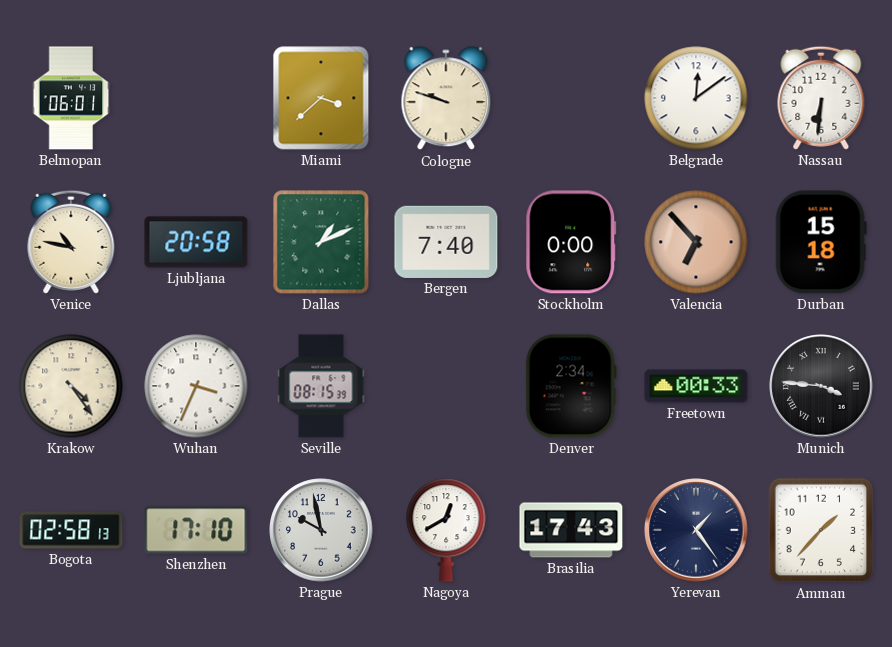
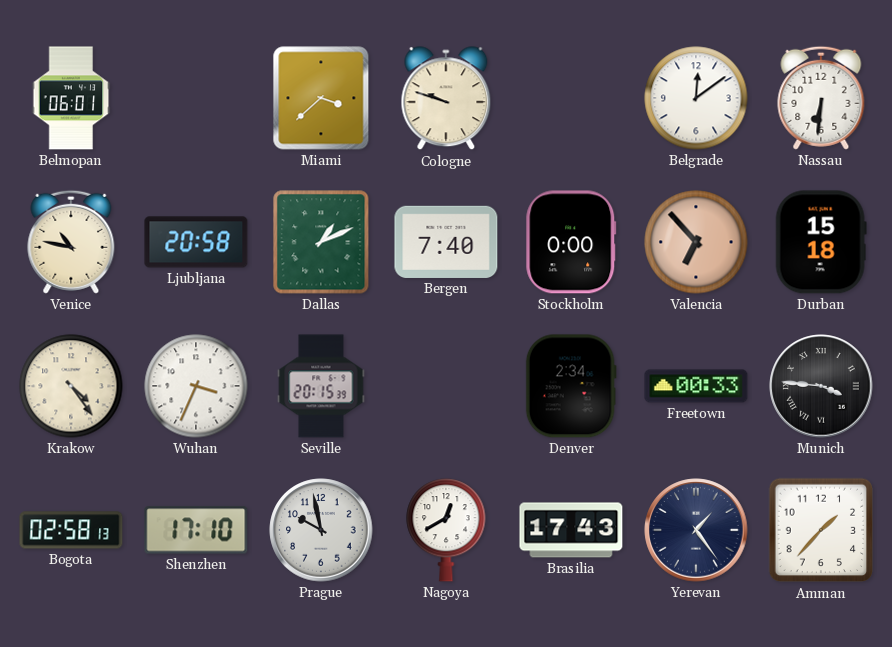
Seville: 08:15 -> 20:15 (321, 386)
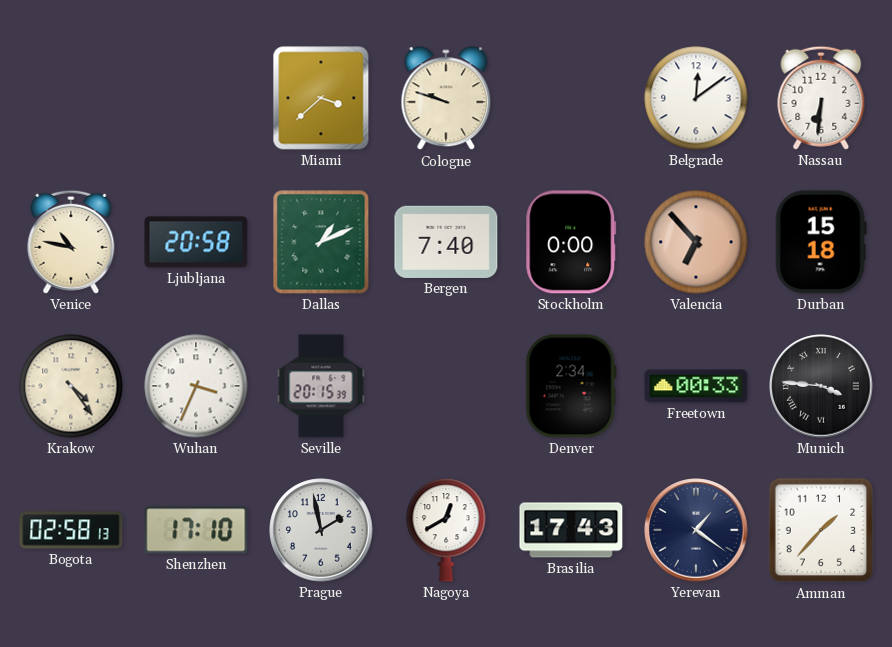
Belmopan: 06:01 -> none (71, 98)
Prague: 9:58 -> 1:58 (321, 530)
Yerevan: 1:24 -> 1:21 (696, 530)
